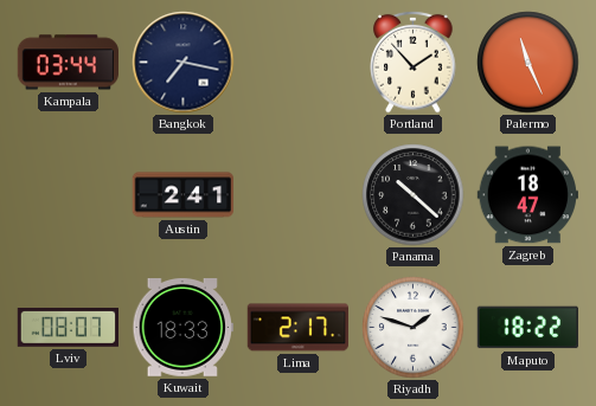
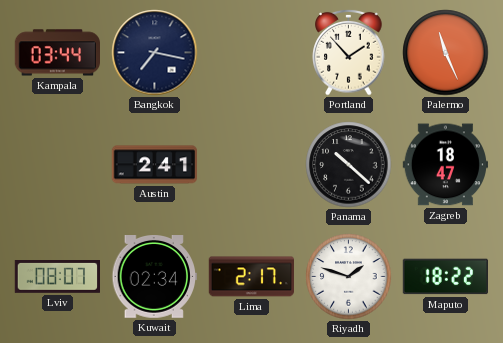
Kuwait: 18:33 -> 02:34 (154, 277)
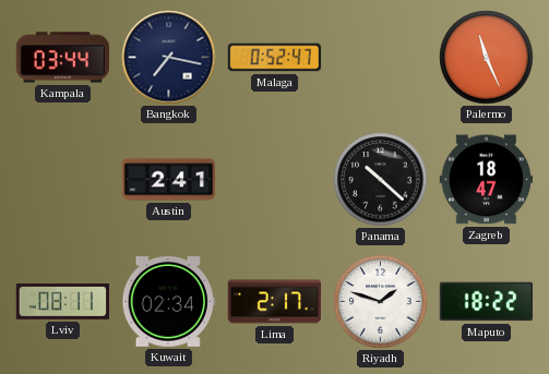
Malaga: none -> 0:52 (275, 58)
Portland: 1:53 -> none (349, 52)
Lviv: 08:07 -> 08:11 (62, 302)
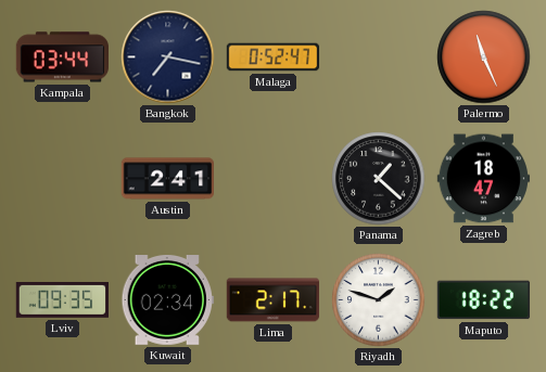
Panama: 10:22 -> 1:22 (379, 179)
Lviv: 08:11 -> 09:35 (62, 300)
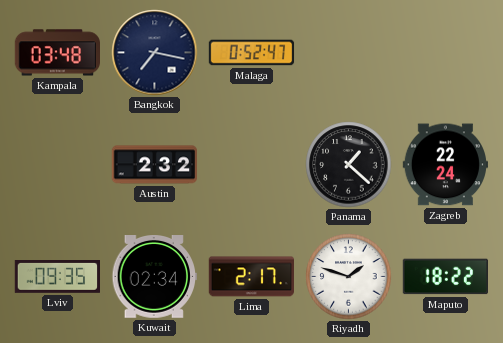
Kampala: 03:44 -> 03:48 (57, 53)
Palermo: 11:26 -> none (484, 57)
Austin: 2:41 -> 2:32 (154, 165)
Zagreb: 18:47 -> 22:24 (445, 165)
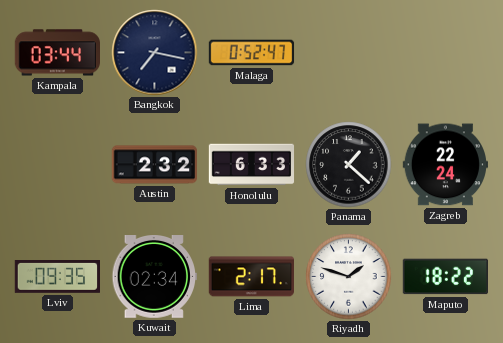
Kampala: 03:48 -> 03:44 (57, 53)
Honolulu: none -> 6:33 (252, 165)
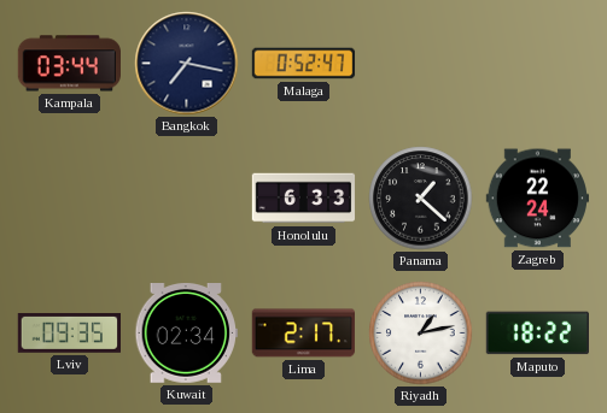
Austin: 2:32 -> none (154, 165)
Riyadh: 1:48 -> 1:13 (421, 334)
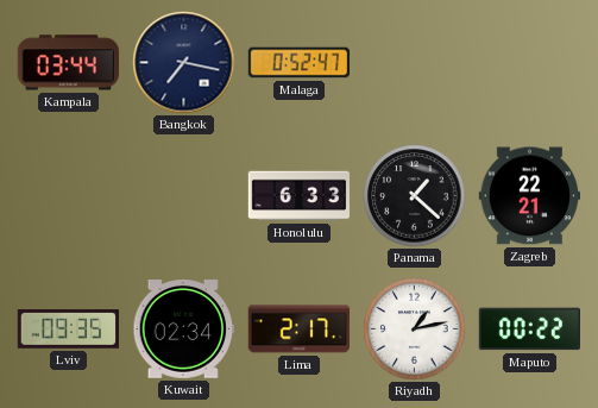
Zagreb: 22:24 -> 22:21 (529, 196)
Maputo: 18:22 -> 00:22 (529, 329)
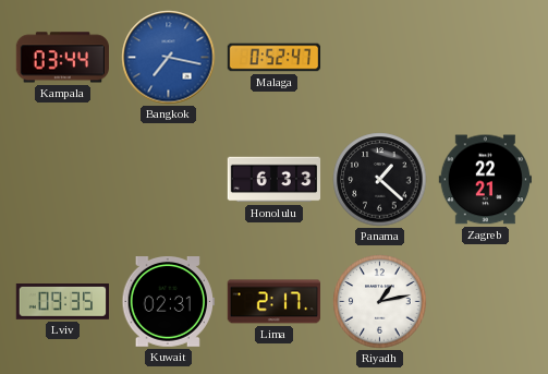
Bangkok dial: navy -> blue (169, 58)
Kuwait: 02:34 -> 02:31 (168, 302)
Maputo: 00:22 -> none (529, 329)
